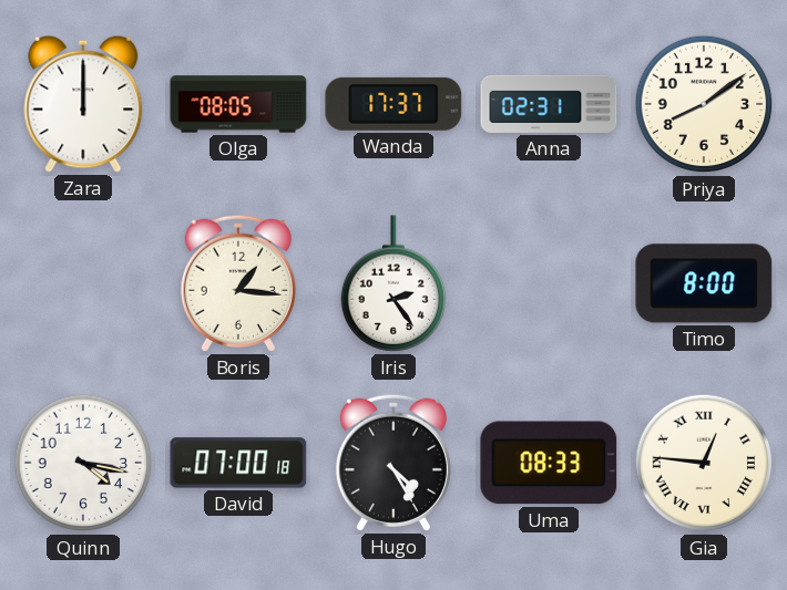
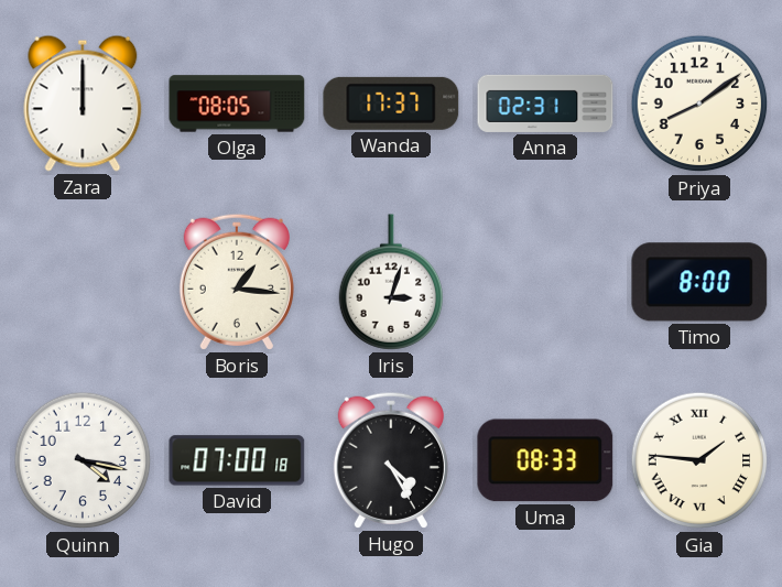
Iris: 2:24 -> 3:03 (390, 282)
Gia: 12:46 -> 1:46 (699, 460)
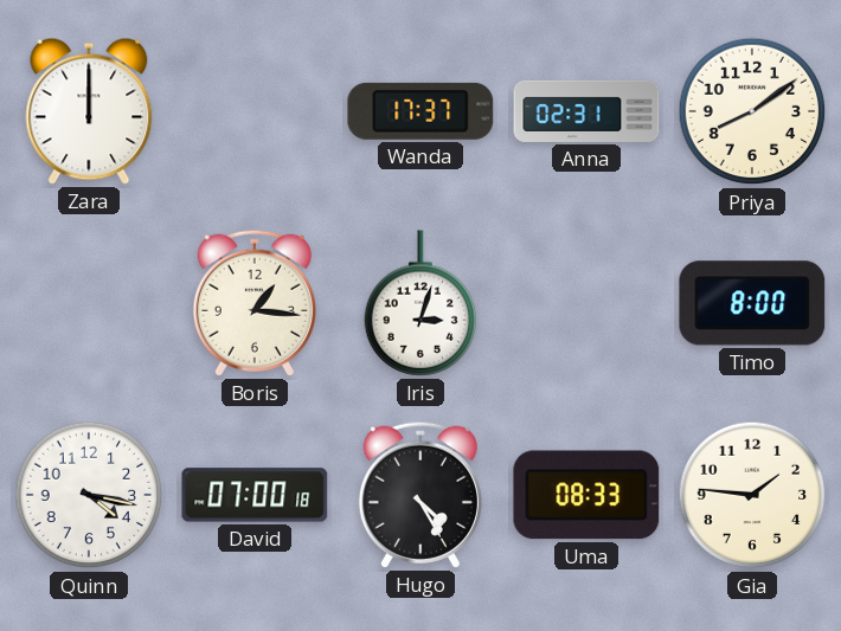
Olga: 08:05 -> none (237, 104)
Gia numerals: Roman -> Arabic (752, 495)
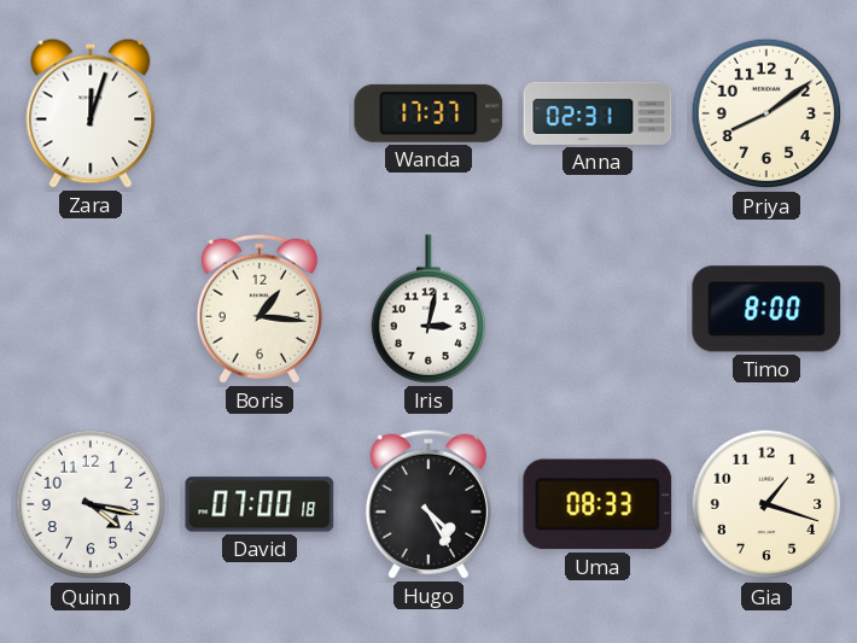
Zara: 12:00 -> 12:03 (91, 113)
Iris: 3:03 -> 3:02 (427, 309)
Gia: 1:46 -> 1:18 (766, 504)
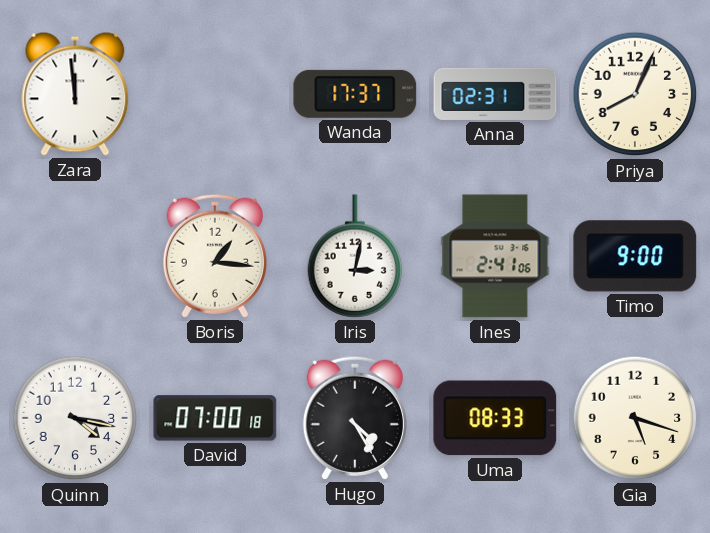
Zara: 12:03 -> 11:59 (75, 94)
Priya: 8:09 -> 8:04 (635, 94)
Ines: none -> 2:41 (495, 256)
Timo: 8:00 -> 9:00 (635, 256)
Gia: 1:18 -> 5:18 (635, 418)
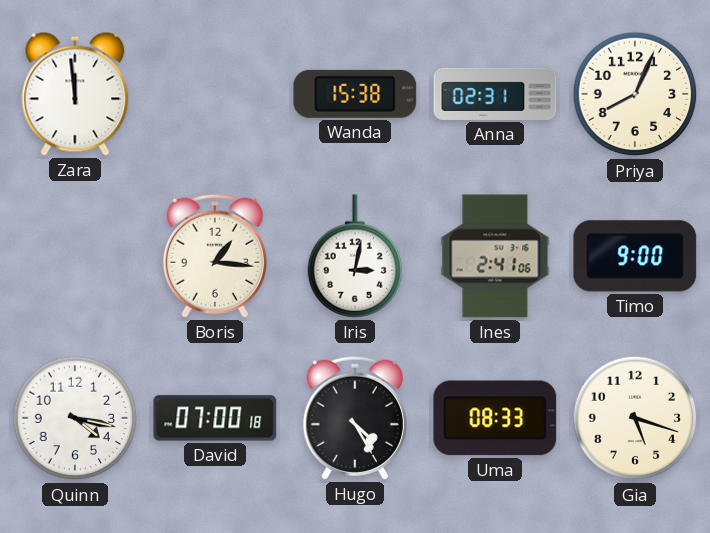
Wanda: 17:37 -> 15:38 (355, 94)
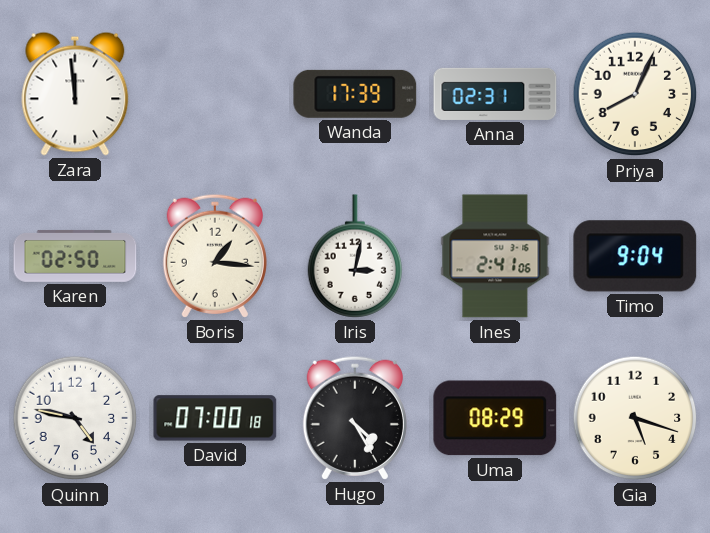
Wanda: 15:38 -> 17:39 (355, 94)
Karen: none -> 02:50 (75, 256)
Timo: 9:00 -> 9:04 (635, 256)
Quinn: 4:17 -> 4:47 (75, 418)
Uma: 08:33 -> 08:29 (495, 418)
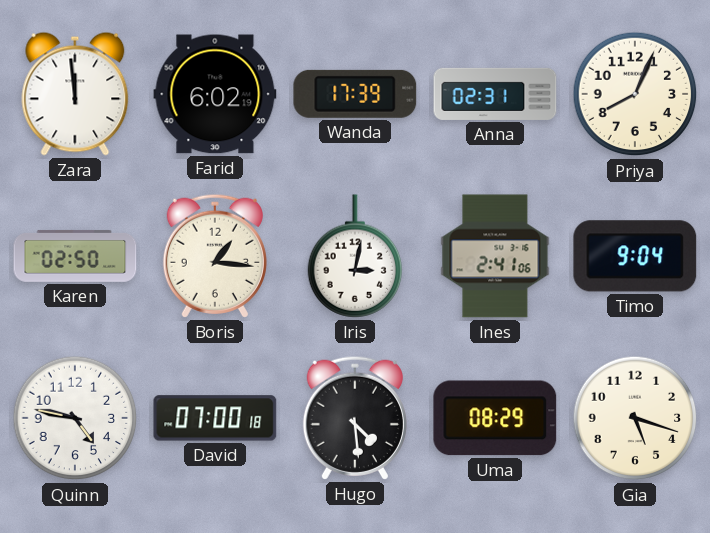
Farid: none -> 6:02 (215, 94)
Hugo: 4:25 -> 4:29 (355, 418)
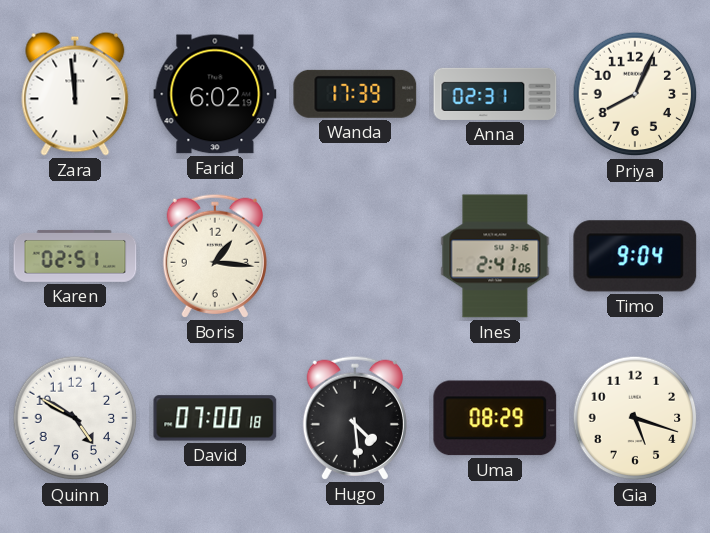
Karen: 02:50 -> 02:51 (75, 256)
Iris: 3:02 -> none (354, 256)
Quinn: 4:47 -> 4:50 (75, 418)
